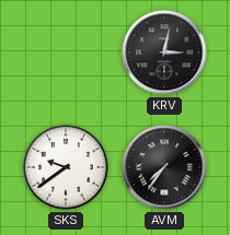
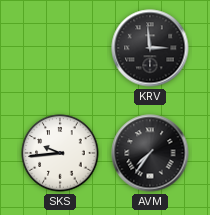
KRV: 3:02 -> 2:59 (150, 48)
SKS: 9:39 -> 9:44 (60, 153)
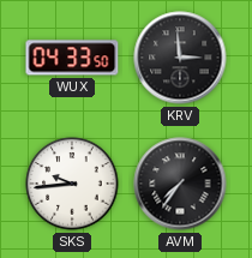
WUX: none -> 04:33 (72, 58)
